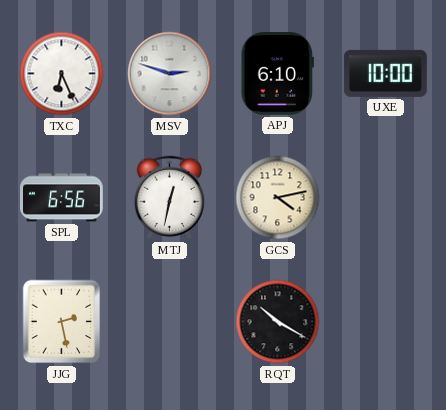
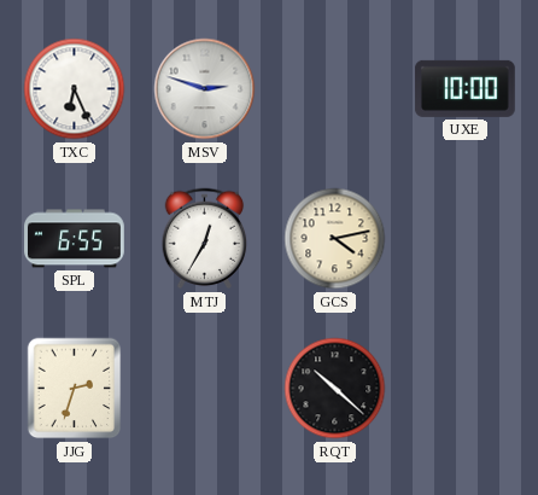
APJ: 6:10 -> none (277, 74)
SPL: 6:56 -> 6:55 (75, 239)
MTJ: 12:32 -> 12:35 (205, 239)
JJG: 2:28 -> 2:33 (75, 389)
RQT: 10:20 -> 10:22 (335, 389)
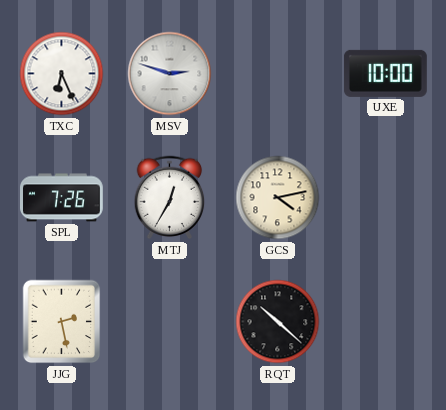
SPL: 6:55 -> 7:26 (62, 198)
JJG: 2:33 -> 2:28 (62, 322)
